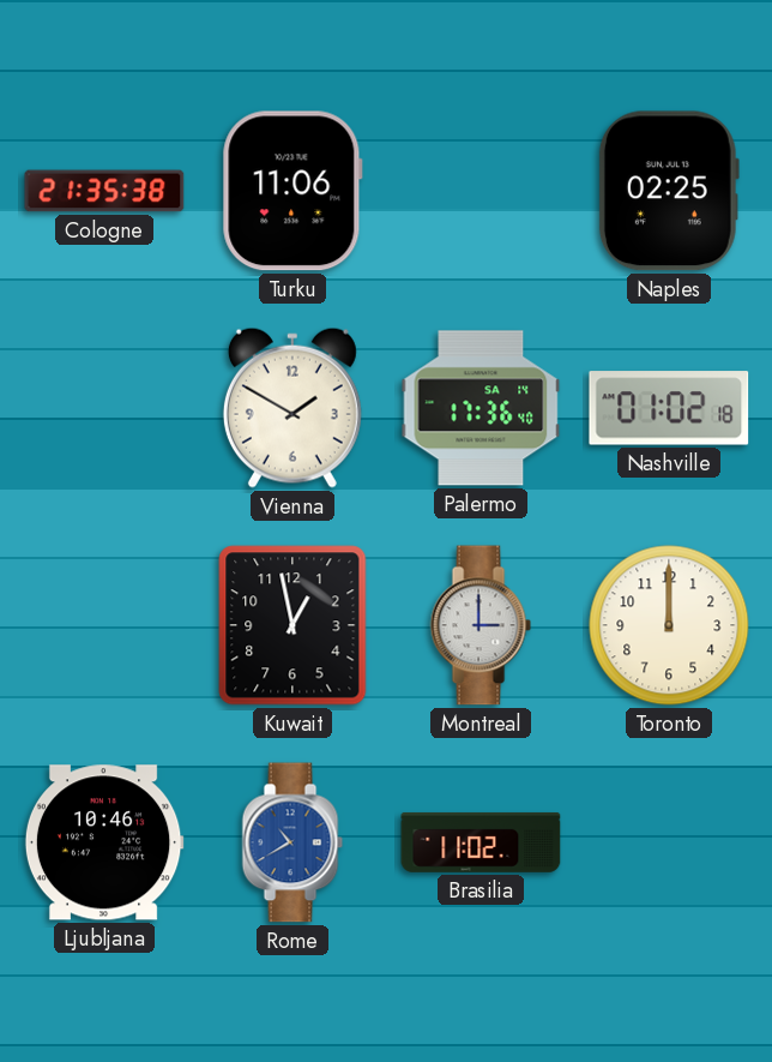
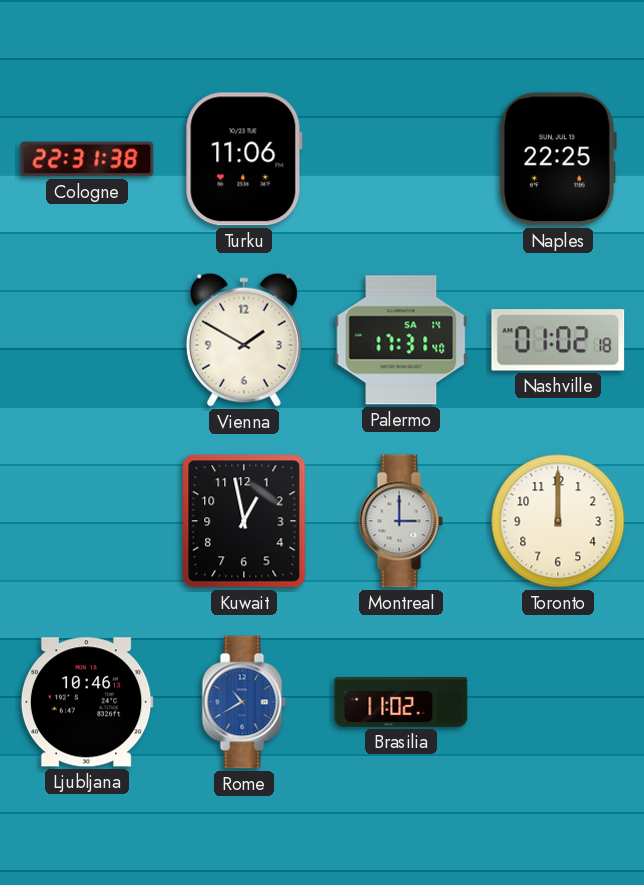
Cologne: 21:35 -> 22:31 (87, 159)
Naples: 02:25 -> 22:25 (558, 159)
Palermo: 17:36 -> 17:31 (401, 340)
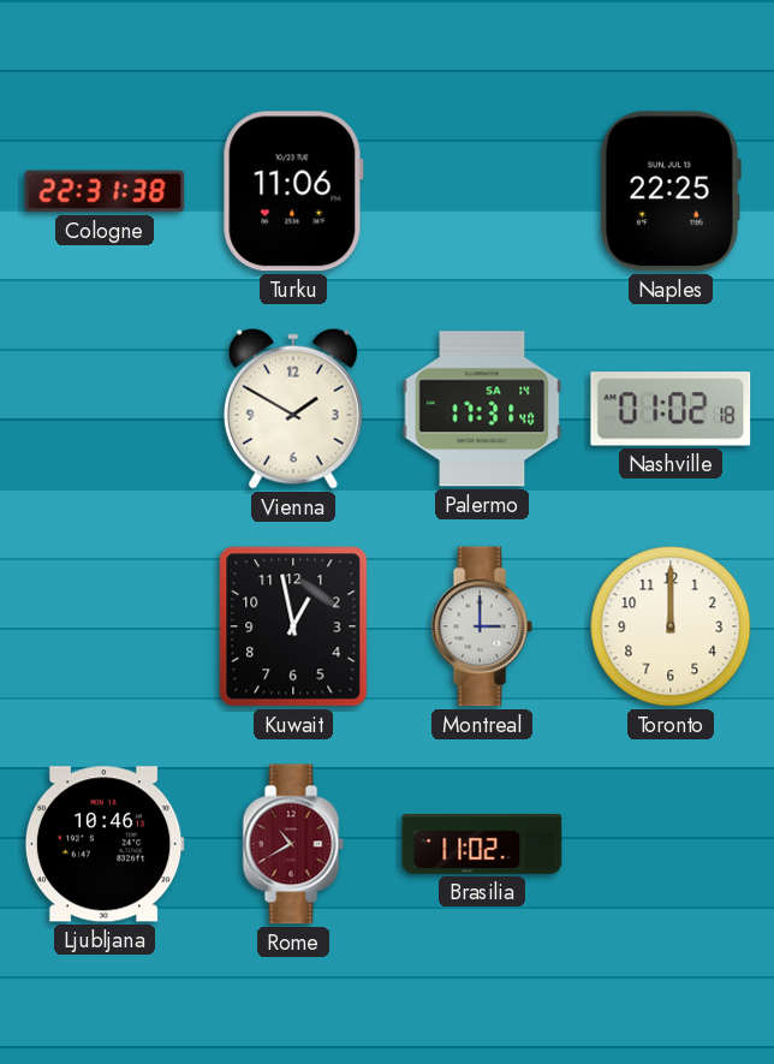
Rome dial: blue -> burgundy (293, 844)
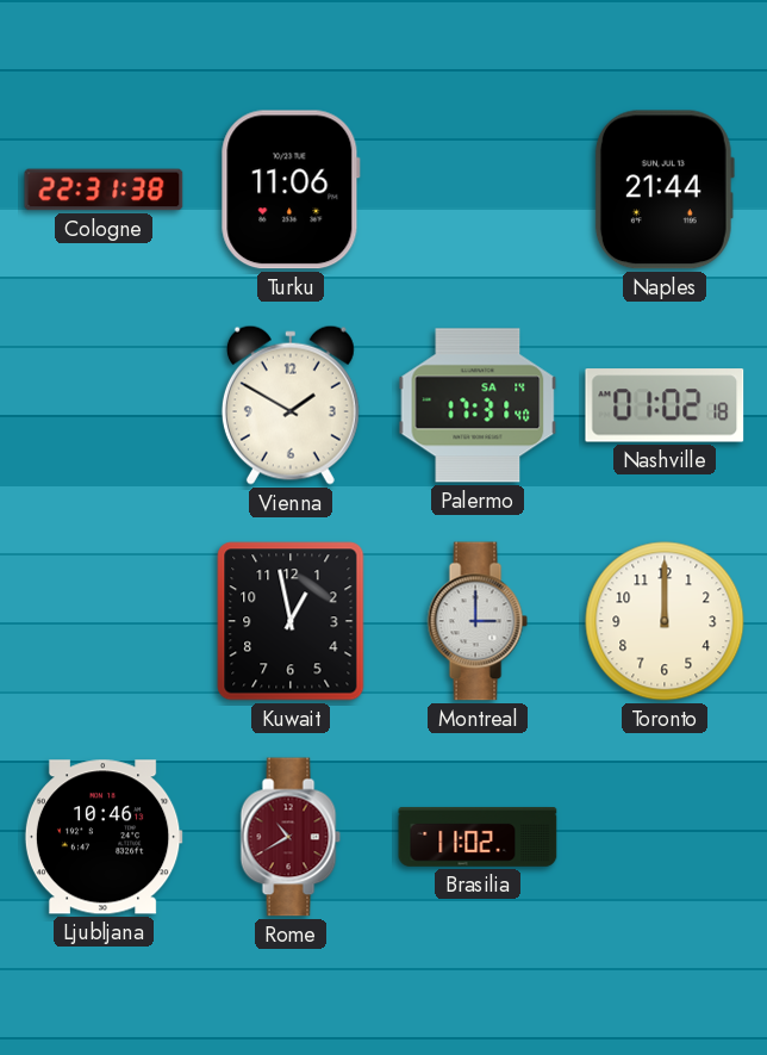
Naples: 22:25 -> 21:44 (665, 190)
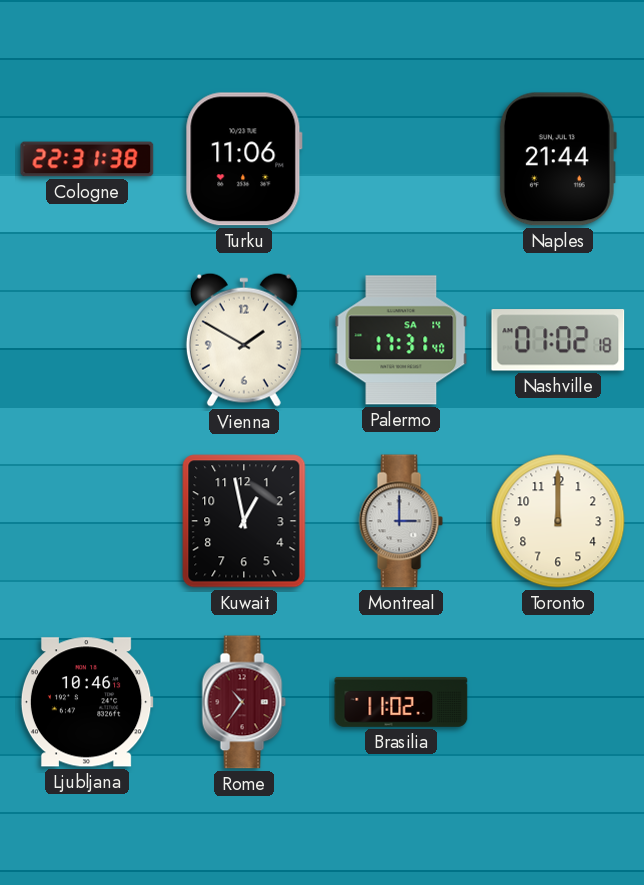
Rome: 10:40 -> 10:36 (244, 702)
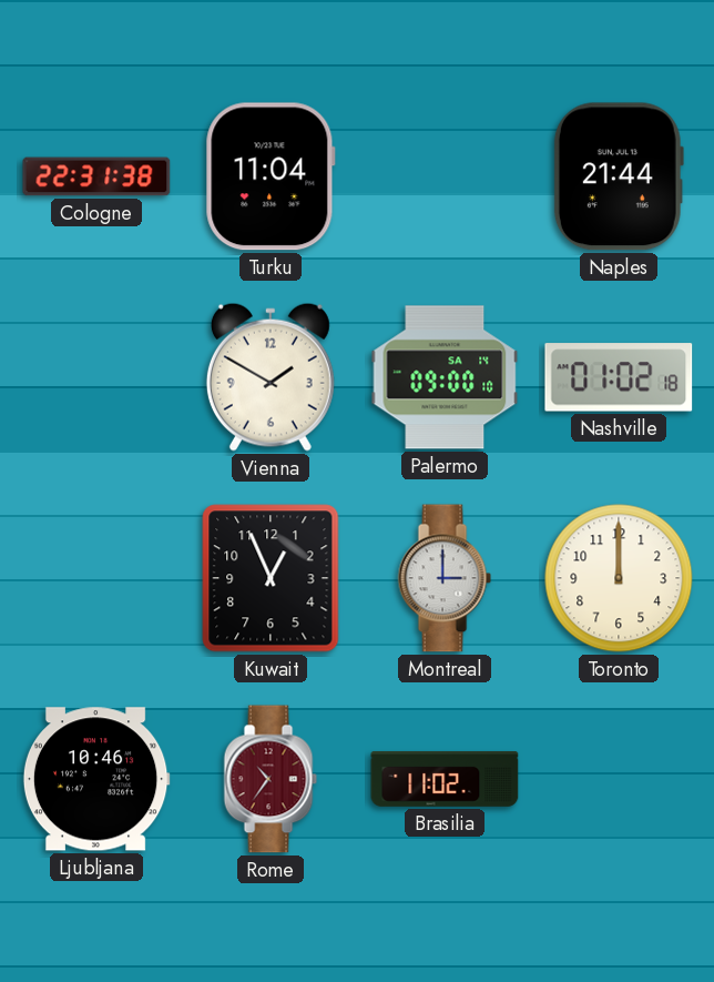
Turku: 11:06 -> 11:04 (271, 176)
Palermo: 17:31 -> 09:00 (445, 377)
Kuwait: 12:58 -> 12:56 (271, 578)
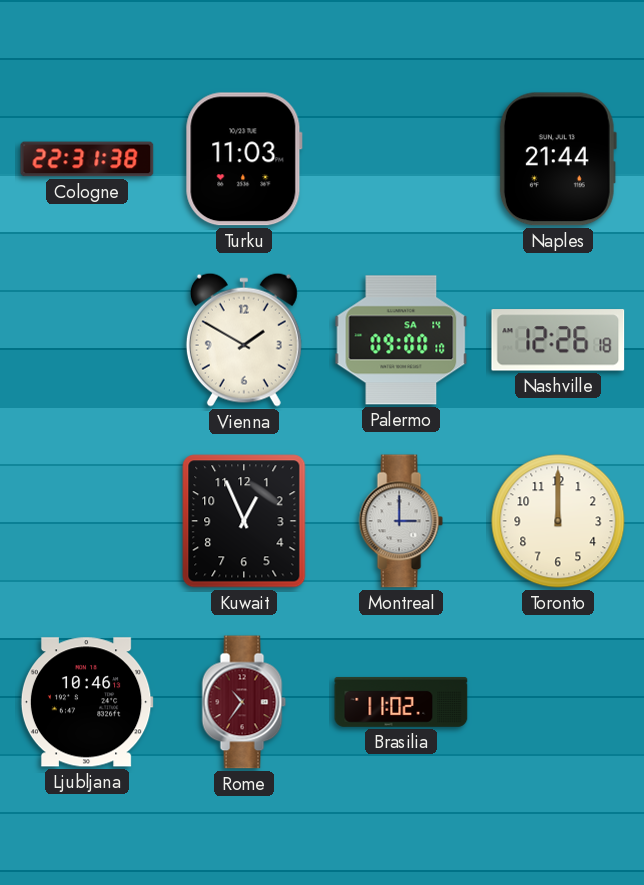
Turku: 11:04 -> 11:03 (244, 159)
Nashville: 01:02 -> 12:26 (558, 340)
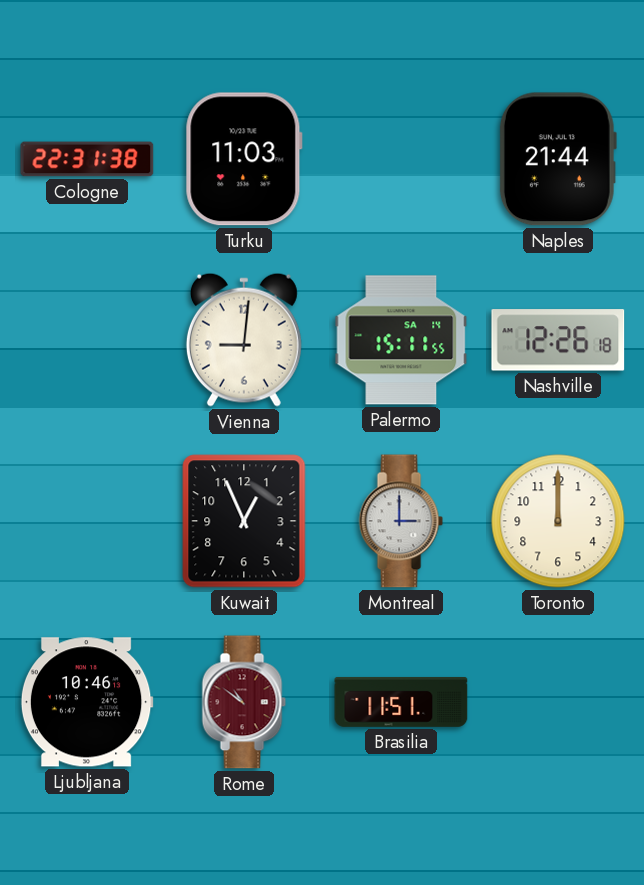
Vienna: 1:50 -> 9:01 (244, 340)
Palermo: 09:00 -> 15:11 (401, 340)
Rome: 10:36 -> 10:51 (244, 702)
Brasilia: 11:02 -> 11:51 (401, 702)
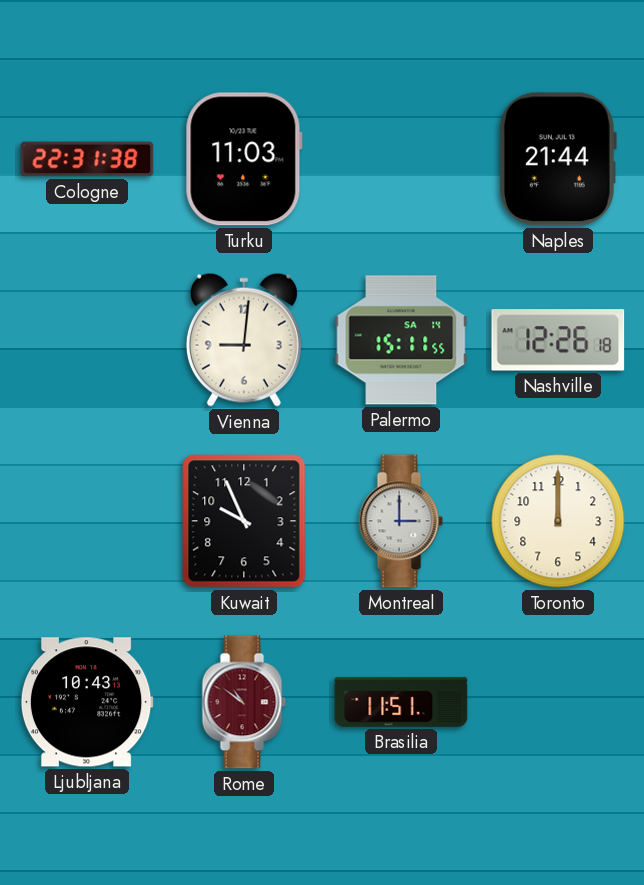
Kuwait: 12:56 -> 9:56 (244, 521)
Ljubljana: 10:46 -> 10:43 (87, 702)
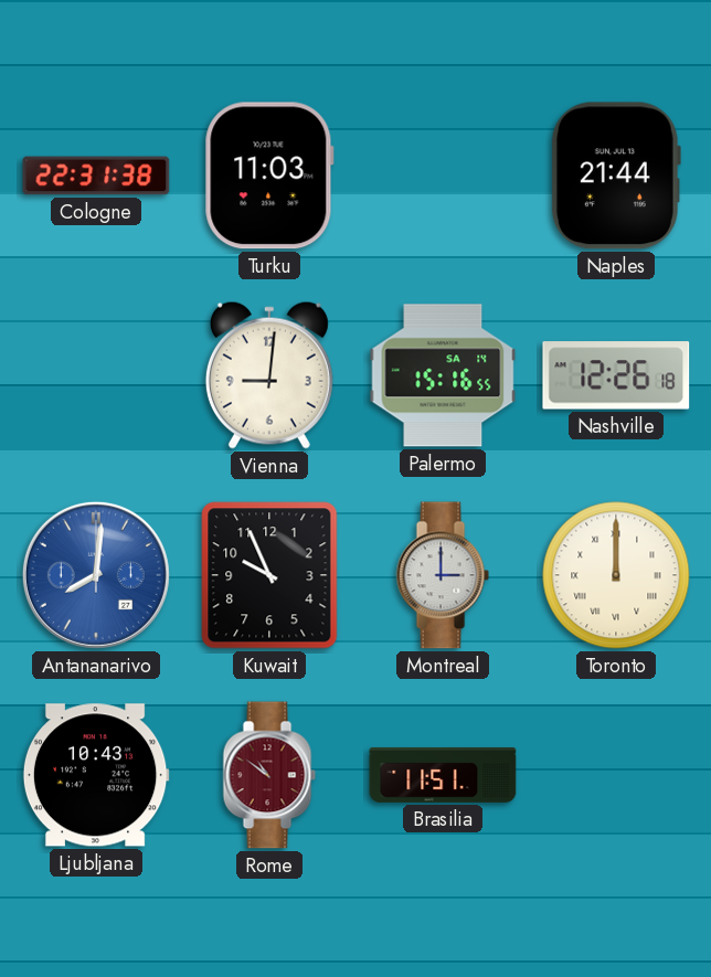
Palermo: 15:11 -> 15:16 (443, 375)
Antananarivo: none -> 8:01 (96, 575)
Toronto numerals: Arabic -> Roman (616, 575)
